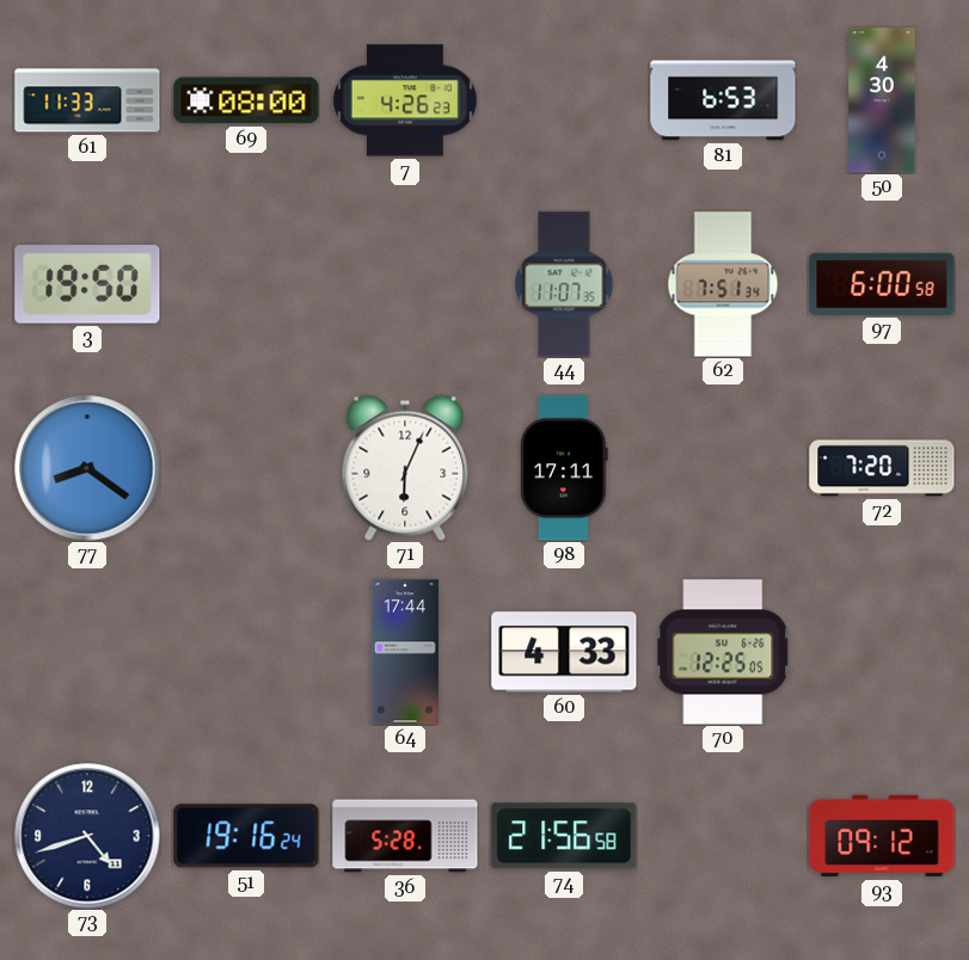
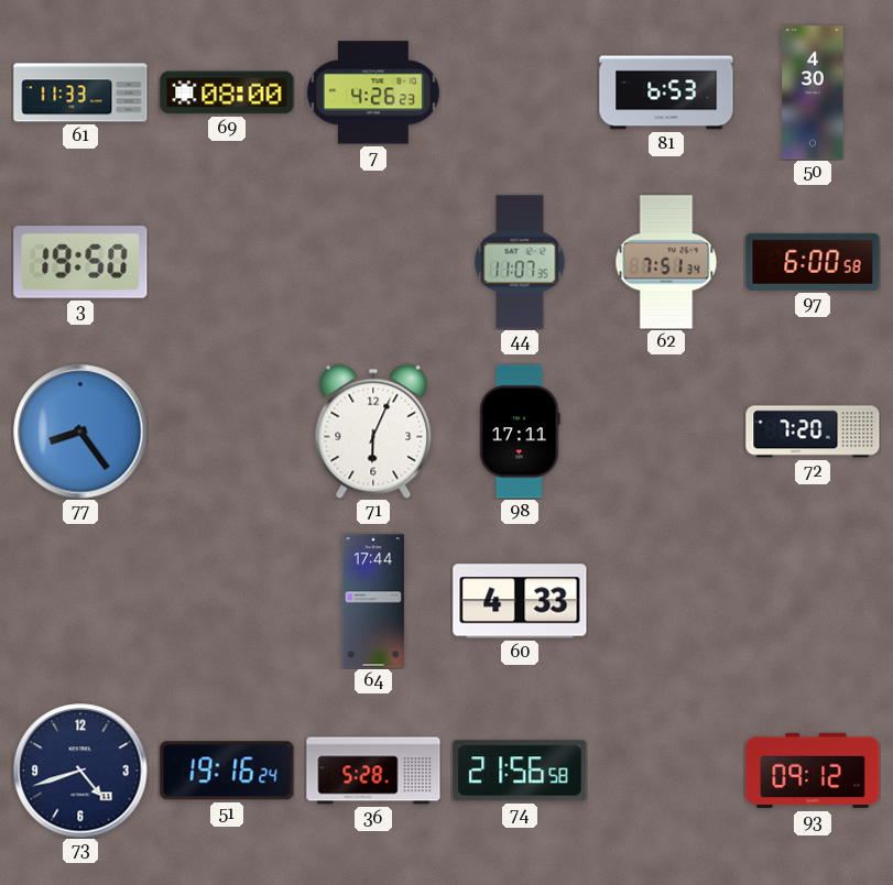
77: 8:21 -> 8:24 (80, 431)
70: 12:25 -> none (723, 652)
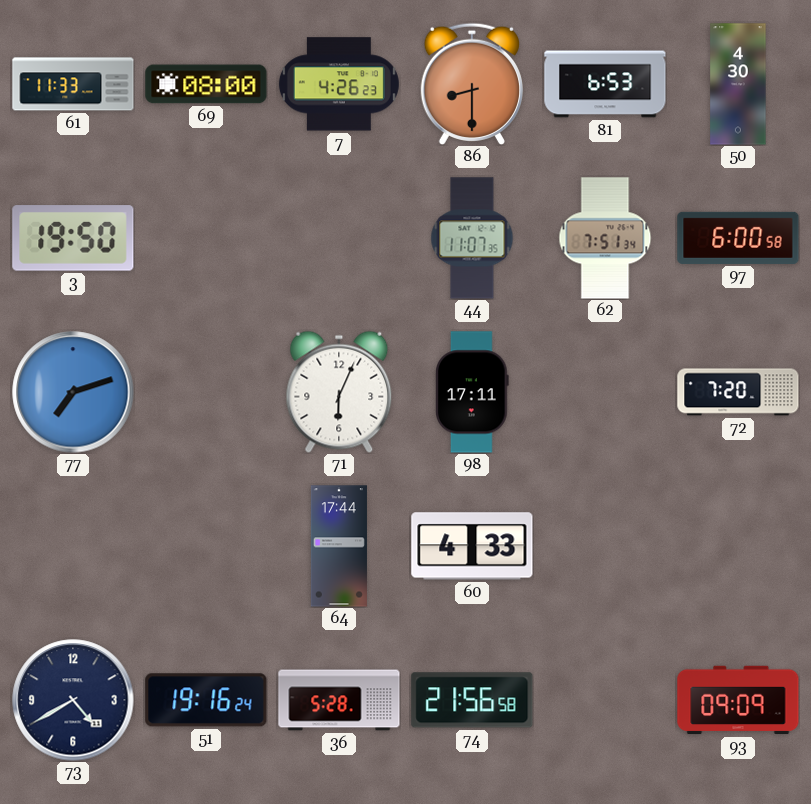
86: none -> 8:30 (472, 83)
77: 8:24 -> 7:12 (73, 392)
73: 4:42 -> 4:40 (73, 700)
93: 09:12 -> 09:09 (738, 700)
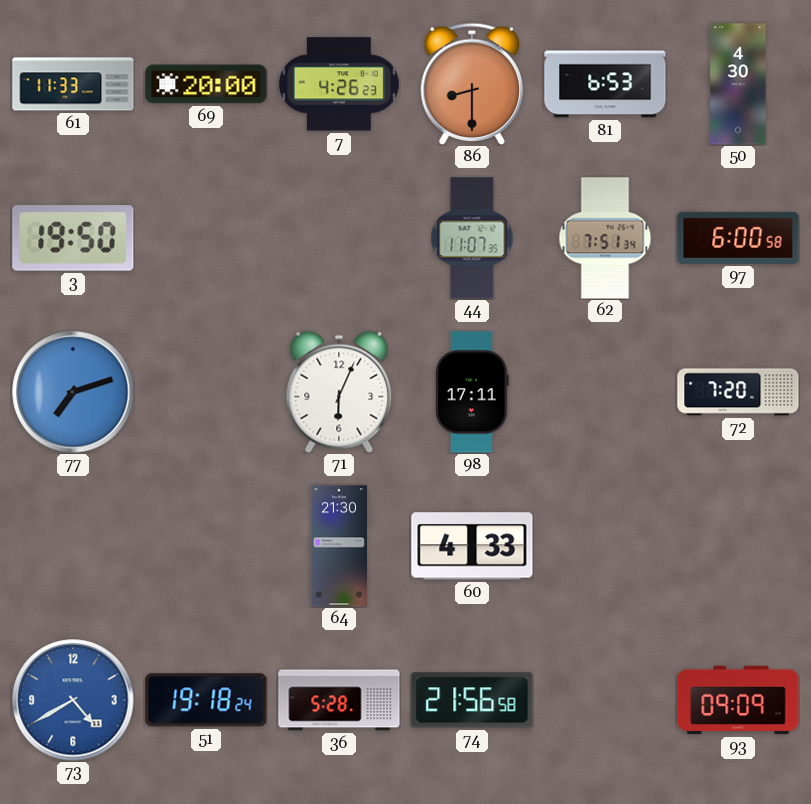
69: 08:00 -> 20:00 (206, 84)
64: 17:44 -> 21:30 (339, 546)
73 dial: navy -> blue (73, 700)
51: 19:16 -> 19:18 (206, 700)
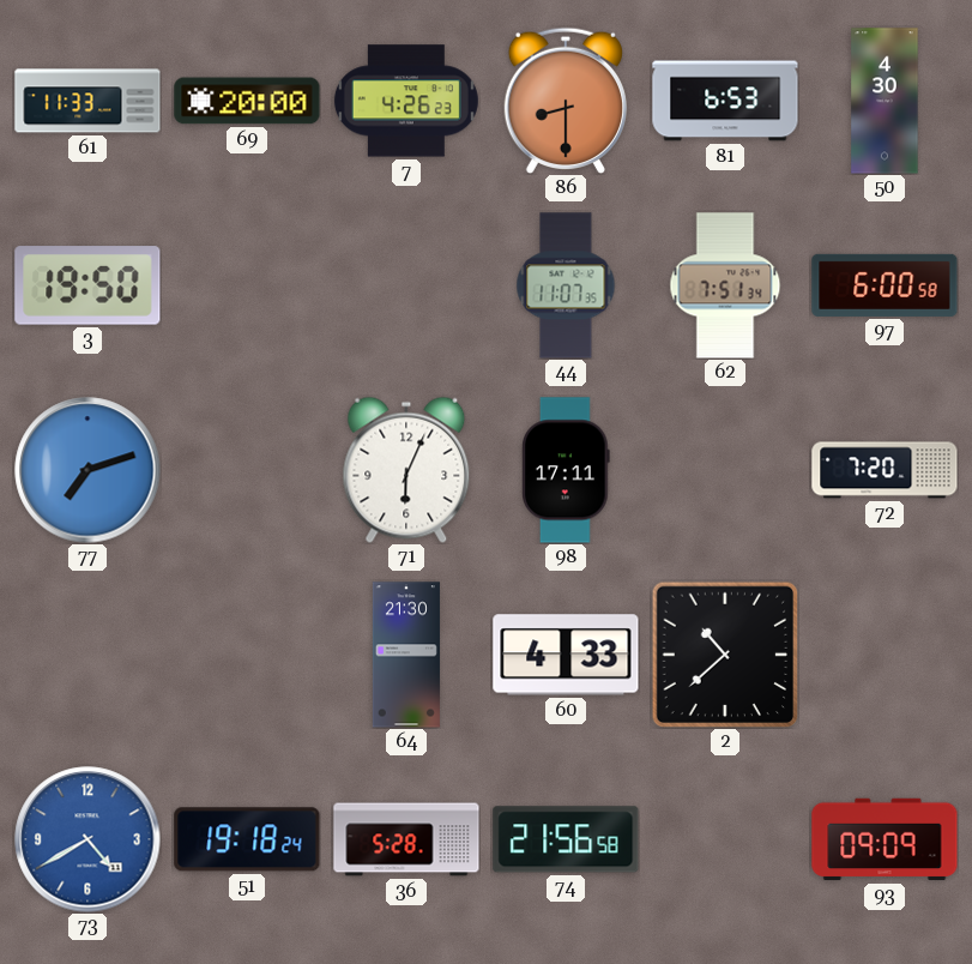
2: none -> 10:38 (725, 655)
